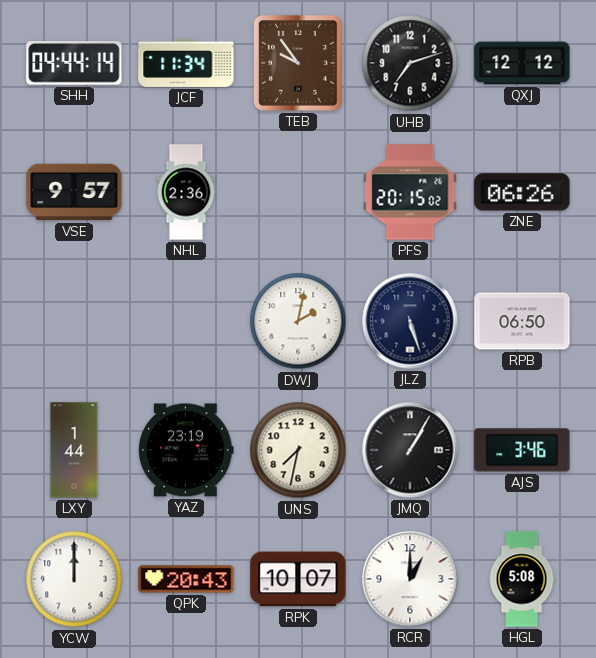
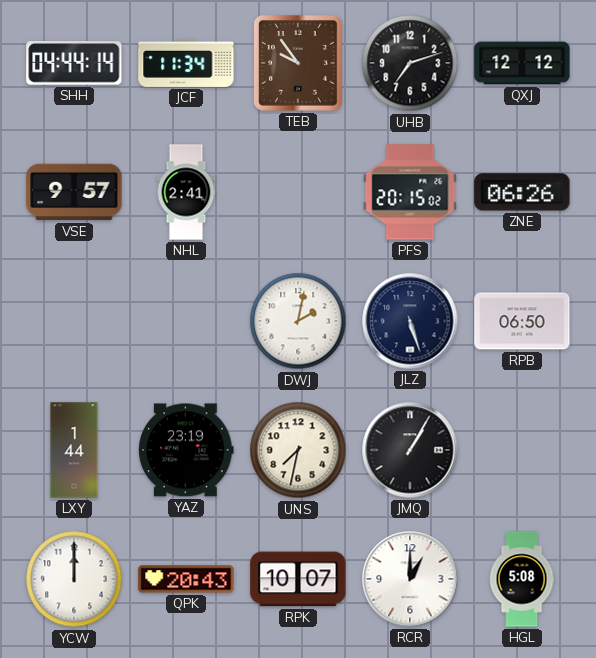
NHL: 2:36 -> 2:41 (186, 192)
AJS: 3:46 -> none (522, 450)
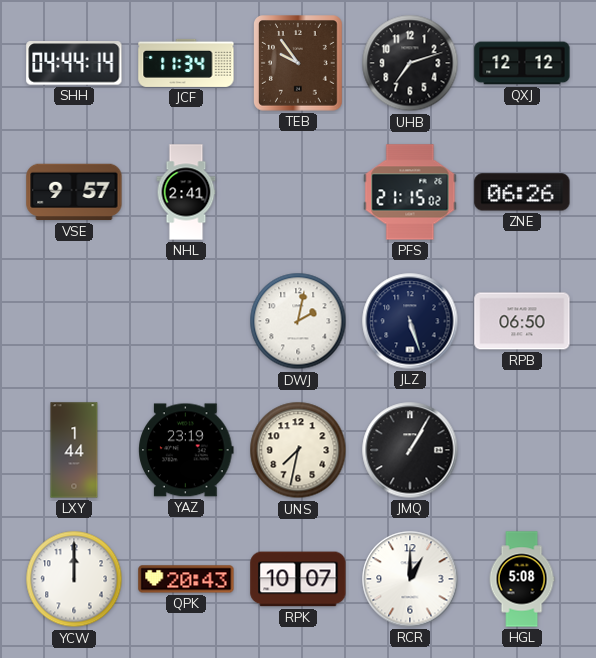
PFS: 20:15 -> 21:15 (410, 192)
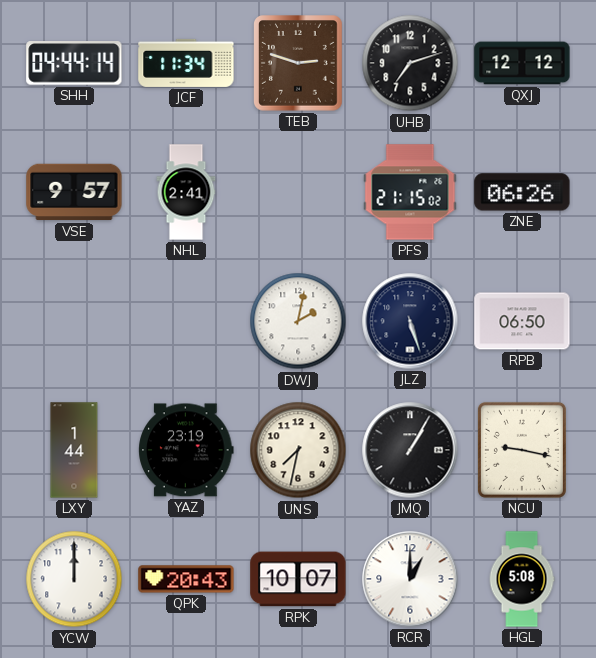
TEB: 9:54 -> 2:48 (299, 64)
NCU: none -> 9:17 (522, 450)
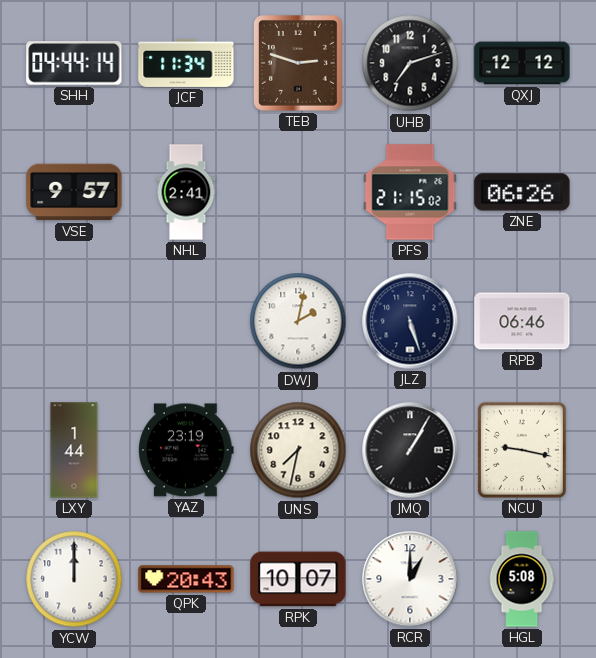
RPB: 06:50 -> 06:46 (522, 321)
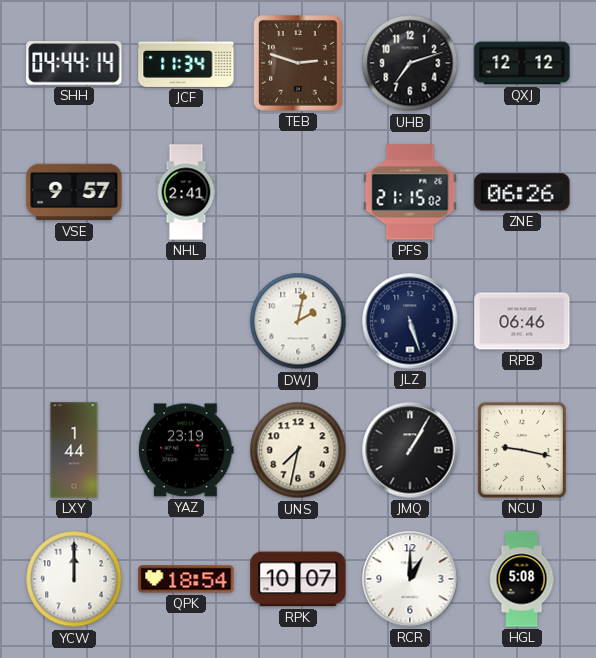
QPK: 20:43 -> 18:54 (186, 579)
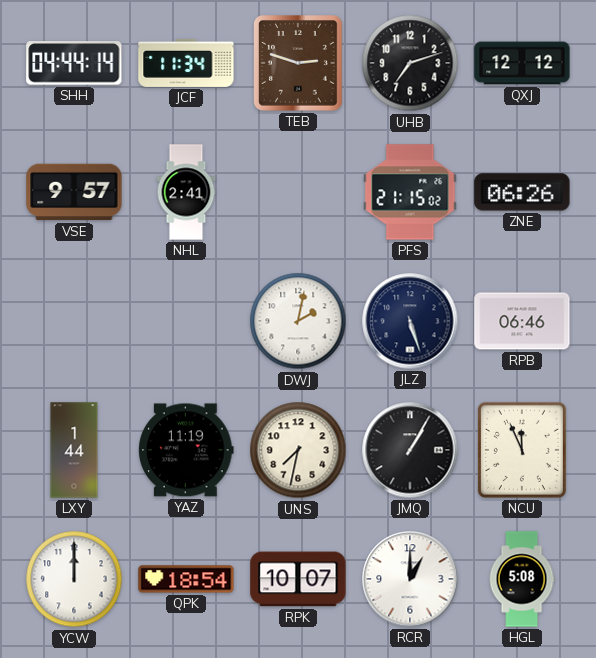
YAZ: 23:19 -> 11:19 (186, 450)
NCU: 9:17 -> 11:56 (522, 450)
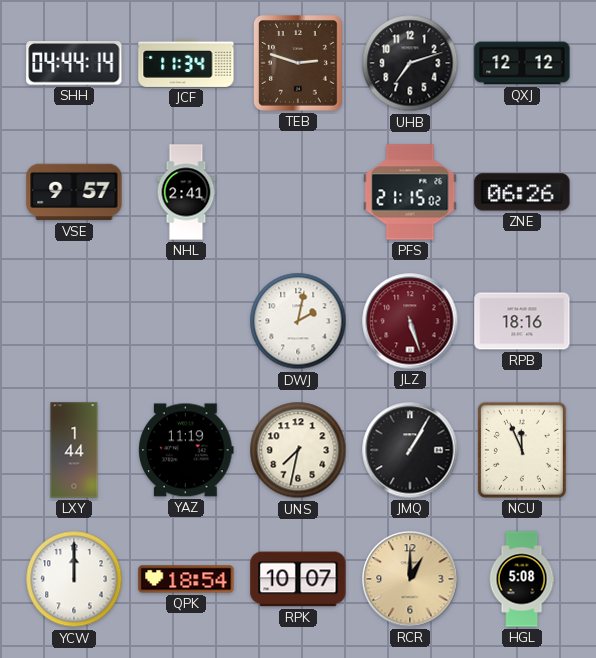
JLZ dial: navy -> burgundy (410, 321)
RPB: 06:46 -> 18:16 (522, 321)
RCR dial: white -> champagne (410, 579)
